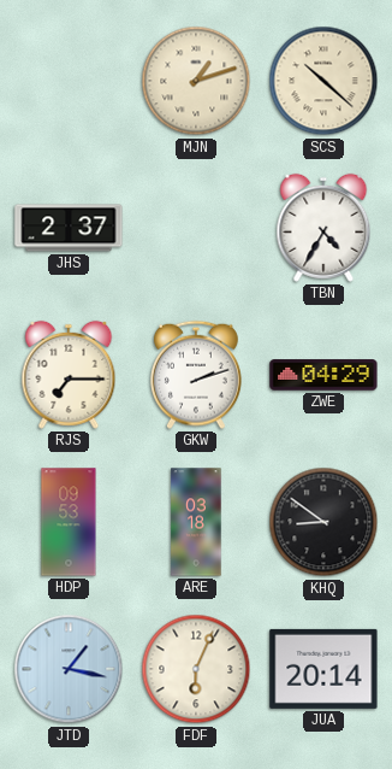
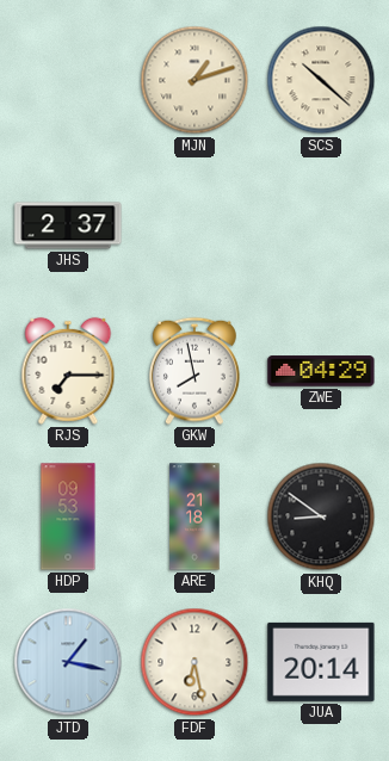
TBN: 4:35 -> none (323, 228)
GKW: 2:12 -> 7:58 (194, 371)
ARE: 03:18 -> 21:18 (194, 516)
FDF: 6:04 -> 6:28 (194, 662)
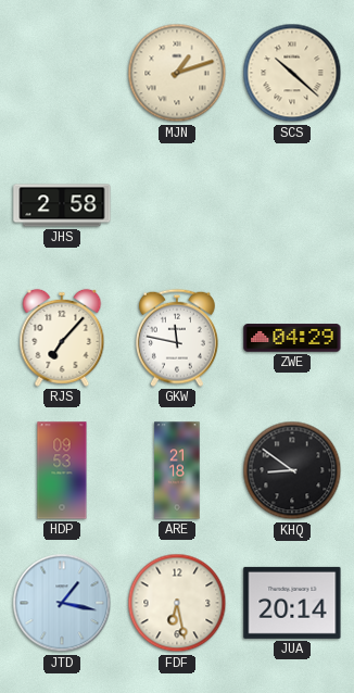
JHS: 2:37 -> 2:58 (62, 205)
RJS: 7:15 -> 7:07 (62, 338)
GKW: 7:58 -> 11:47 (177, 338)
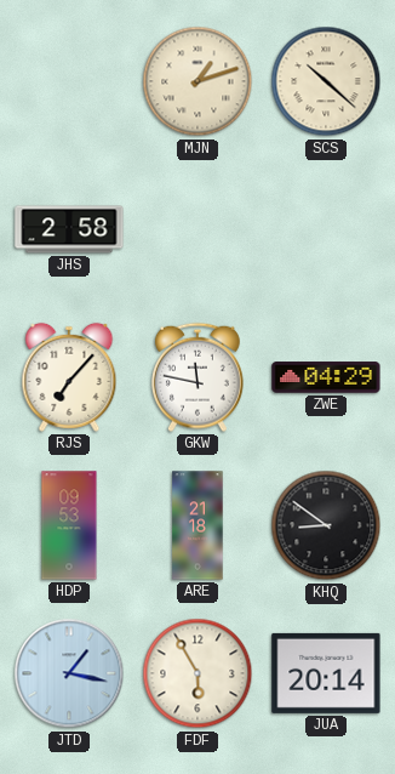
FDF: 6:28 -> 5:55 (198, 673)
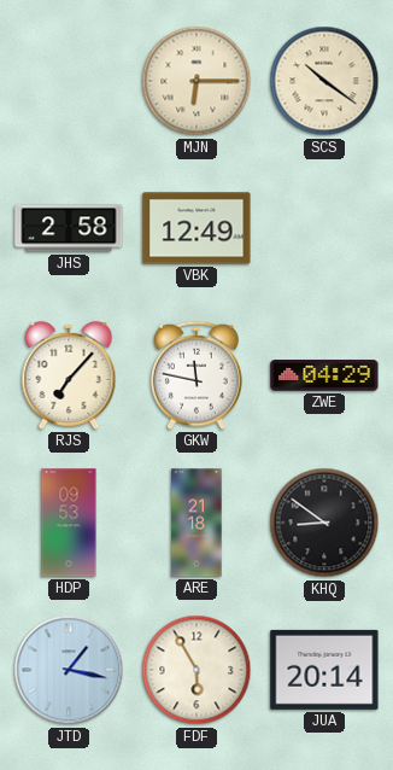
MJN: 1:12 -> 6:15 (196, 81)
SCS: 10:22 -> 10:21 (324, 81)
VBK: none -> 12:49 (196, 228)
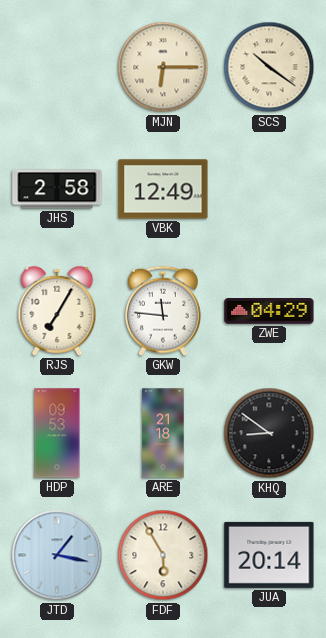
RJS: 7:07 -> 7:05 (57, 311)
GKW: 11:47 -> 11:46 (163, 311)
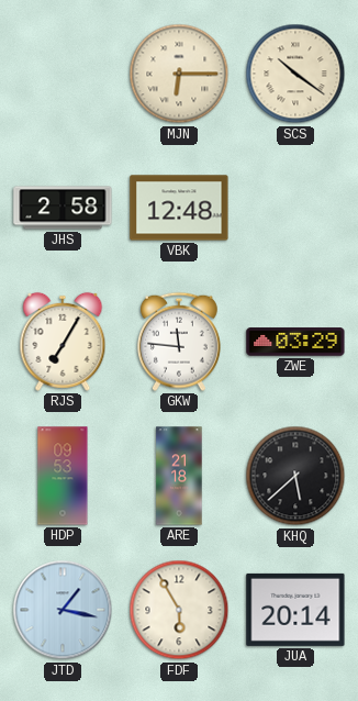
VBK: 12:49 -> 12:48 (179, 208)
ZWE: 04:29 -> 03:29 (295, 342)
KHQ: 8:51 -> 5:38 (295, 476)
